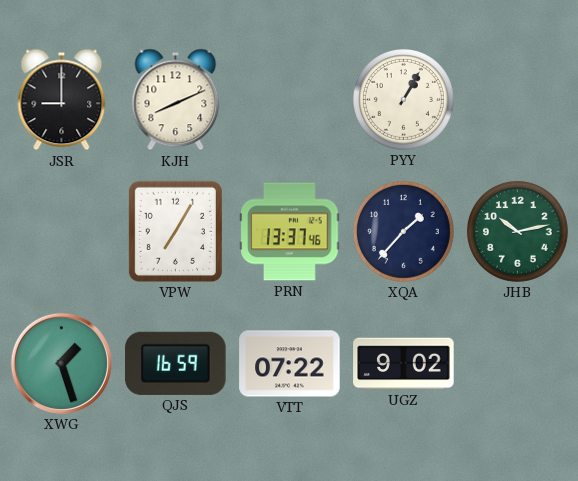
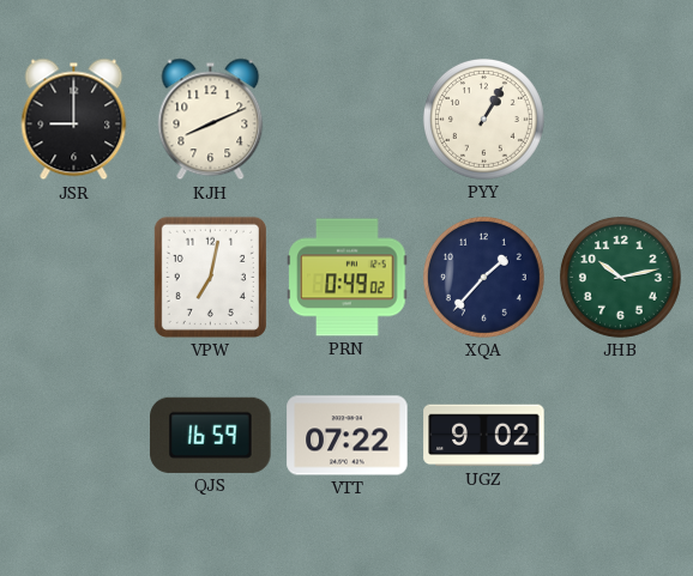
VPW: 7:05 -> 7:02 (210, 277)
PRN: 13:37 -> 0:49 (348, 278)
XWG: 1:27 -> none (61, 363)
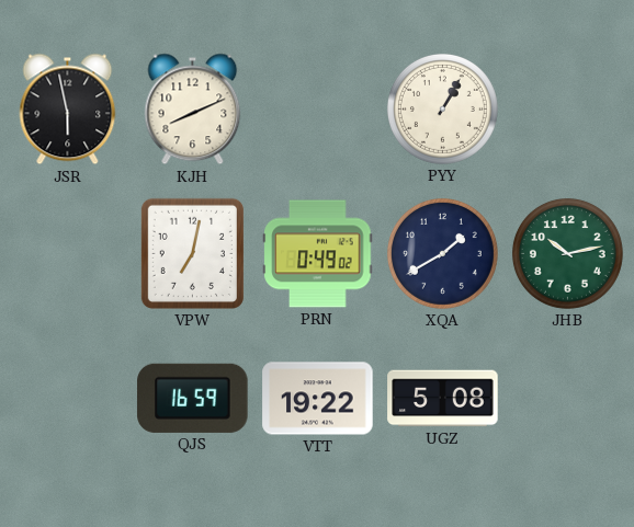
JSR: 9:00 -> 5:58 (68, 110)
XQA: 1:37 -> 1:40 (442, 253)
VTT: 07:22 -> 19:22 (318, 399)
UGZ: 9:02 -> 5:08 (443, 399)
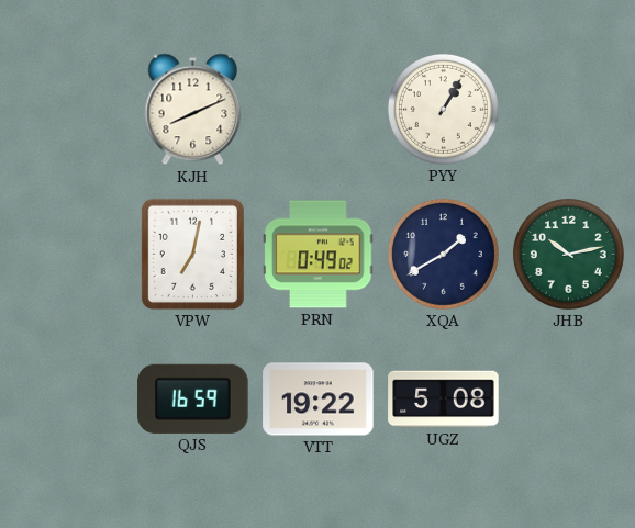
JSR: 5:58 -> none (68, 110)
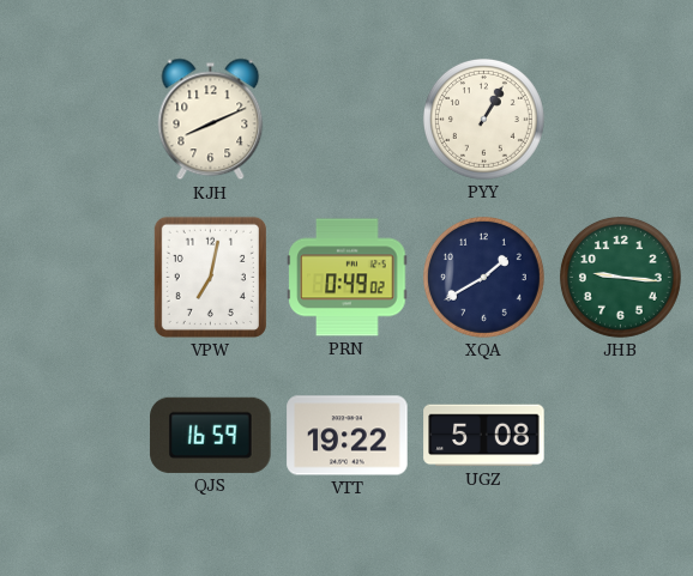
JHB: 10:13 -> 9:16 (620, 277)
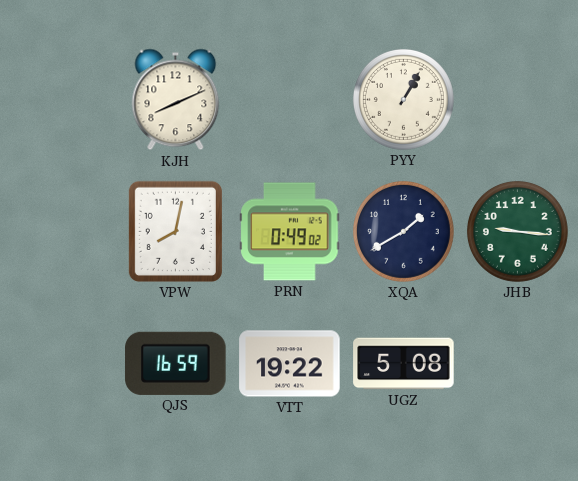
VPW: 7:02 -> 8:02 (175, 231)
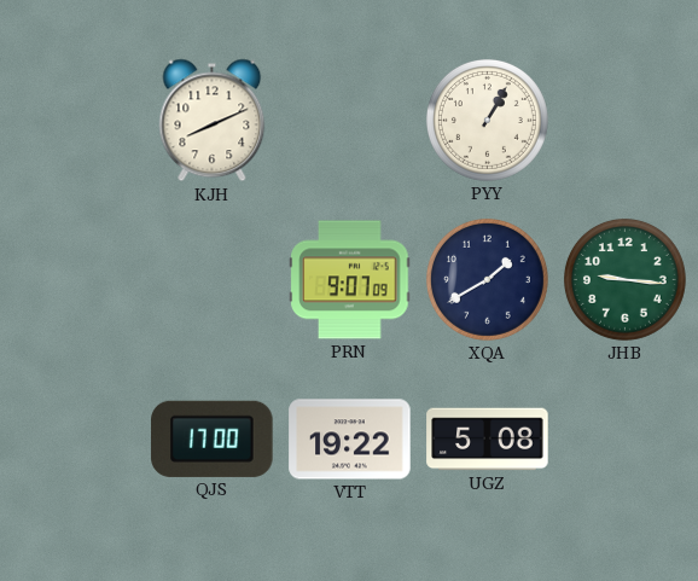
VPW: 8:02 -> none (175, 231)
PRN: 0:49 -> 9:07 (350, 280)
QJS: 16:59 -> 17:00 (213, 438)
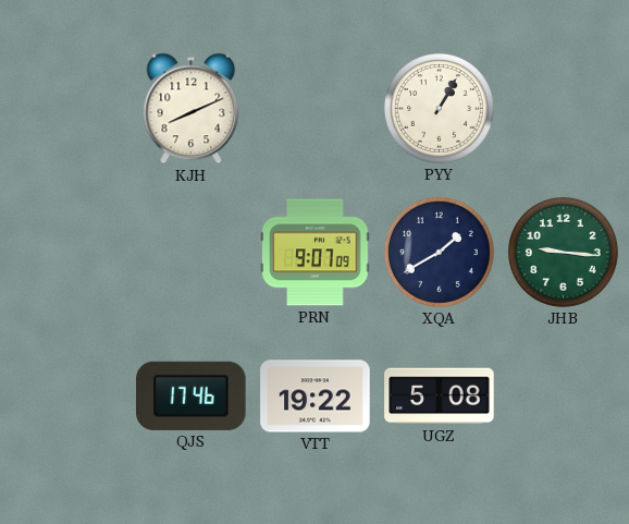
QJS: 17:00 -> 17:46 (192, 395)
